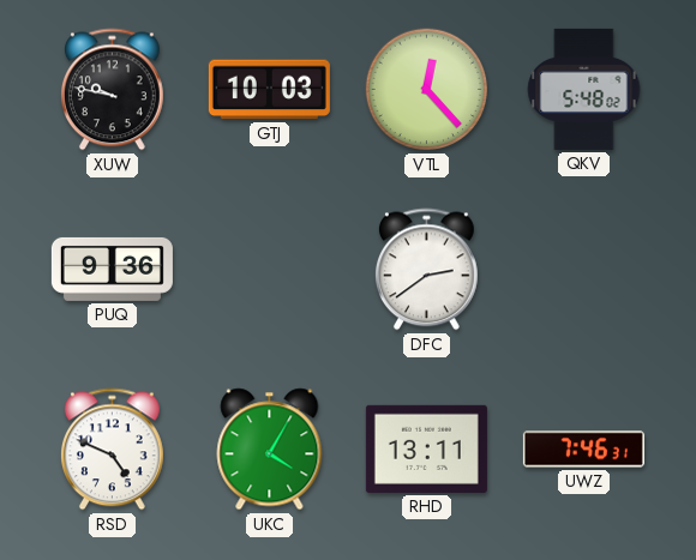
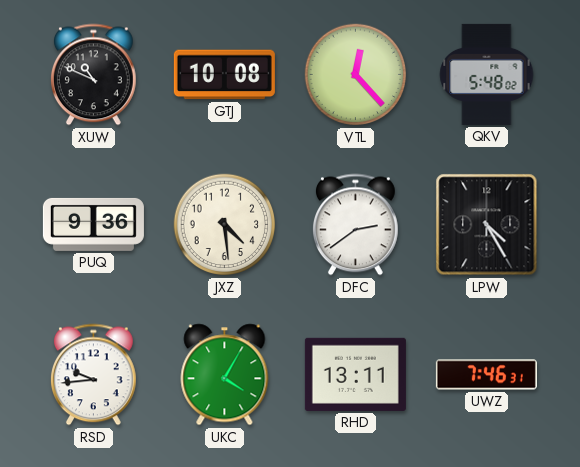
XUW: 9:47 -> 10:49 (94, 75)
GTJ: 10:03 -> 10:08 (224, 75)
JXZ: none -> 4:29 (225, 225)
LPW: none -> 4:25 (487, 225)
RSD: 4:49 -> 9:44 (94, 375)
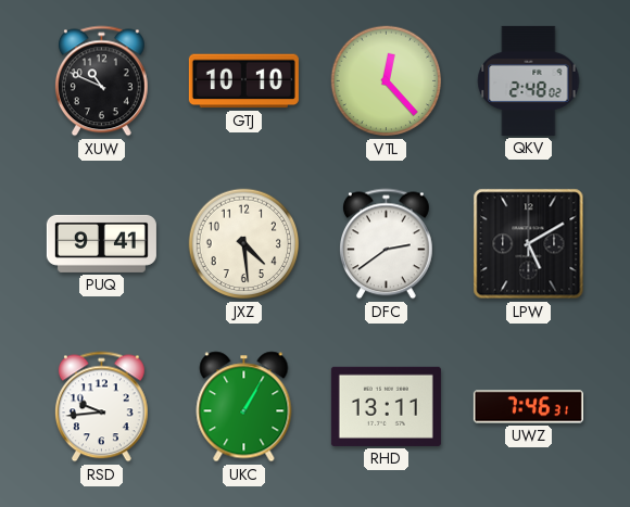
GTJ: 10:08 -> 10:10 (243, 81)
QKV: 5:48 -> 2:48 (529, 80)
PUQ: 9:36 -> 9:41 (101, 243)
LPW: 4:25 -> 5:10 (529, 244)
UKC: 4:05 -> 1:05 (244, 407)
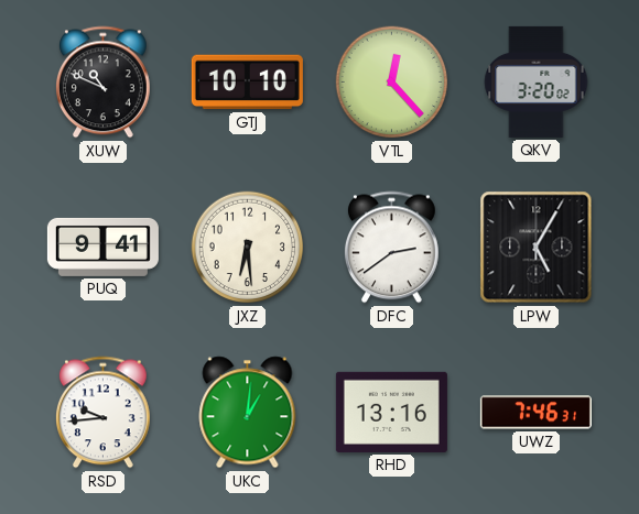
QKV: 2:48 -> 3:20 (537, 81)
JXZ: 4:29 -> 6:29 (248, 248)
LPW: 5:10 -> 5:05 (537, 248)
UKC: 1:05 -> 1:01 (248, 413)
RHD: 13:11 -> 13:16 (391, 412)
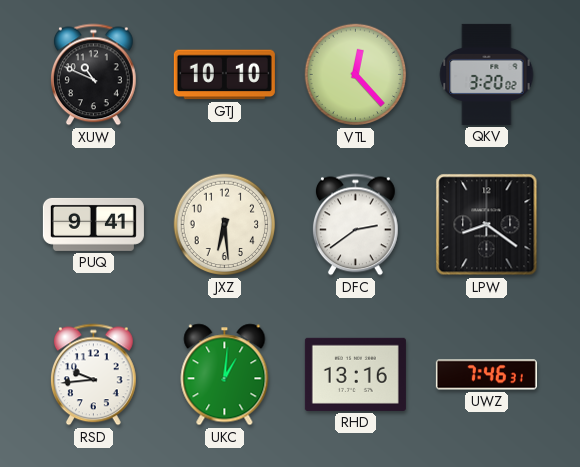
LPW: 5:05 -> 8:21 (487, 225)
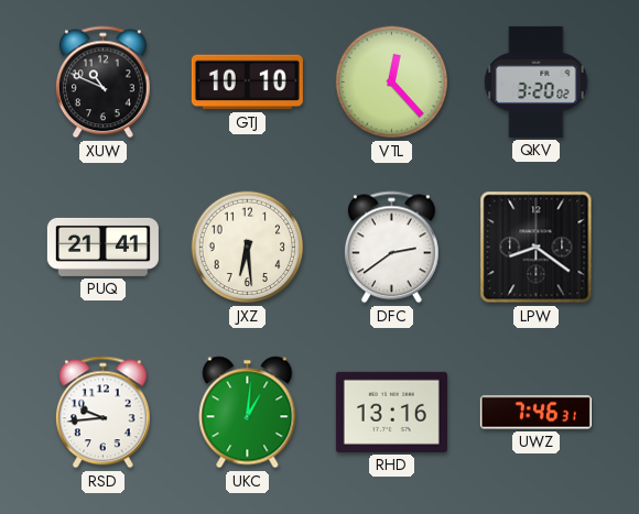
PUQ: 9:41 -> 21:41 (102, 247)
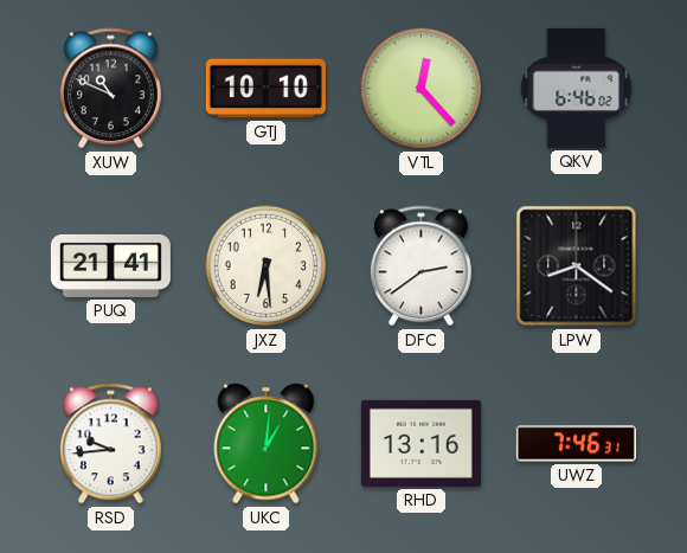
QKV: 3:20 -> 6:46 (577, 88)
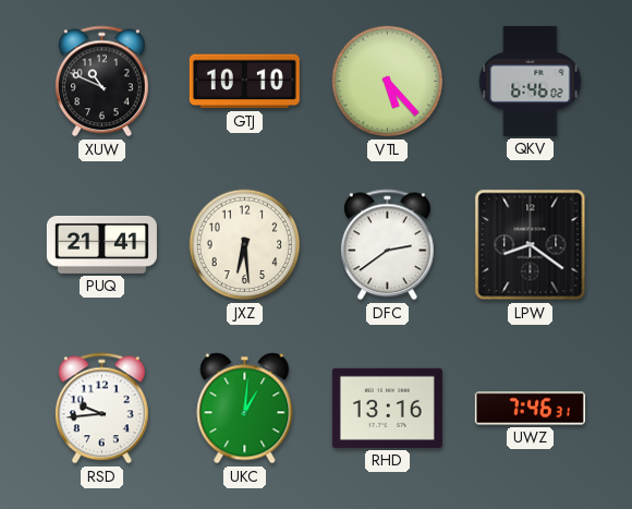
VTL: 12:23 -> 5:23 (388, 82)
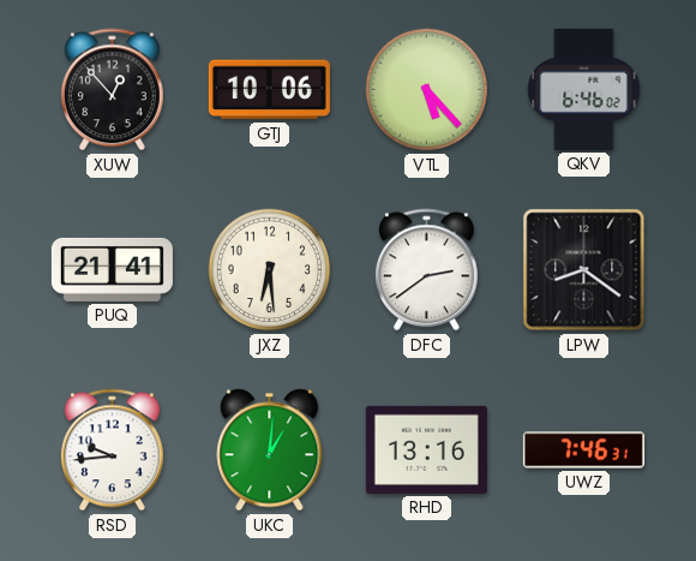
XUW: 10:49 -> 12:53 (113, 90)
GTJ: 10:10 -> 10:06 (269, 90)
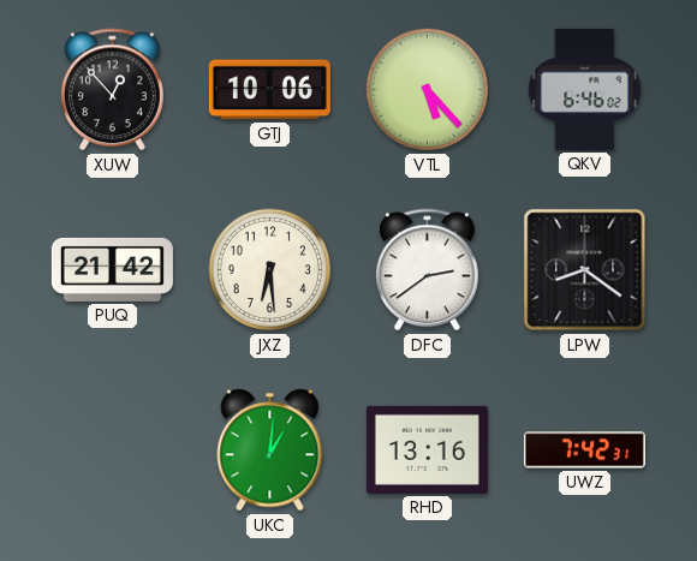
PUQ: 21:41 -> 21:42 (112, 269)
RSD: 9:44 -> none (113, 450)
UWZ: 7:46 -> 7:42 (584, 450)
